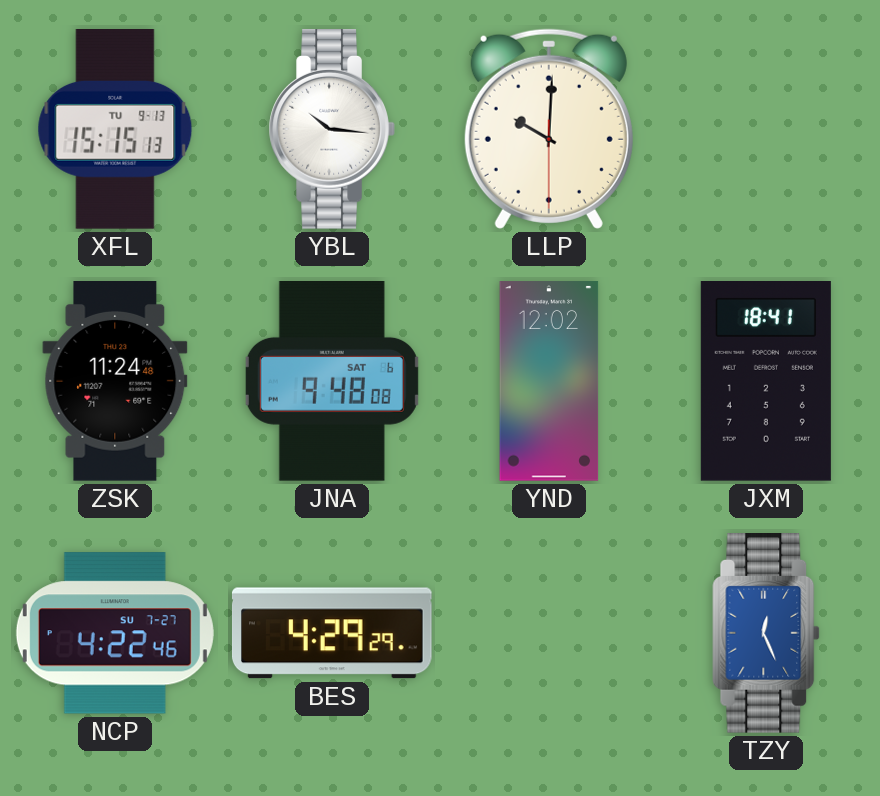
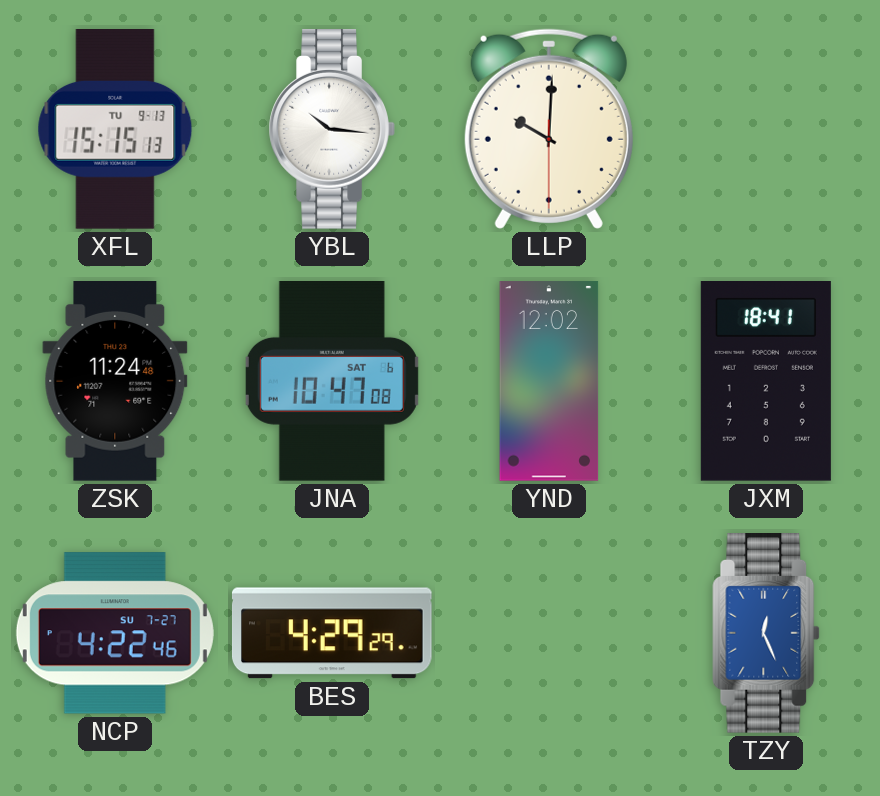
JNA: 9:48 -> 10:47 (332, 382)
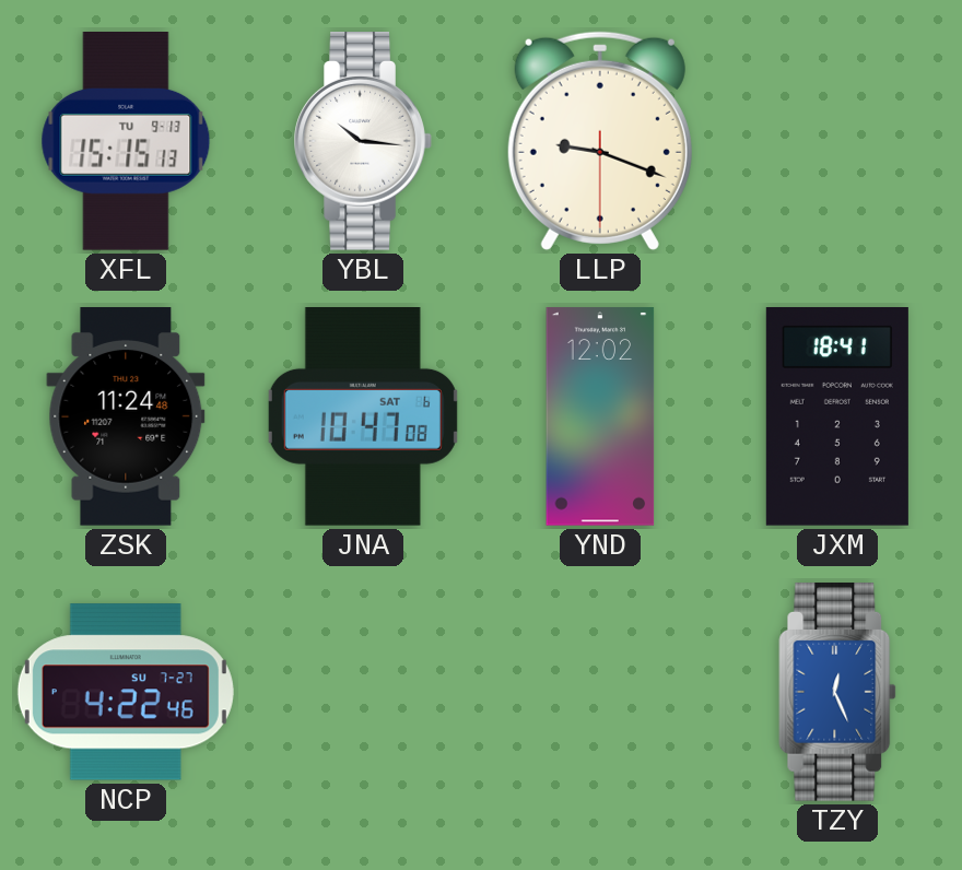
LLP: 10:00 -> 9:18 (600, 141)
BES: 4:29 -> none (332, 633)
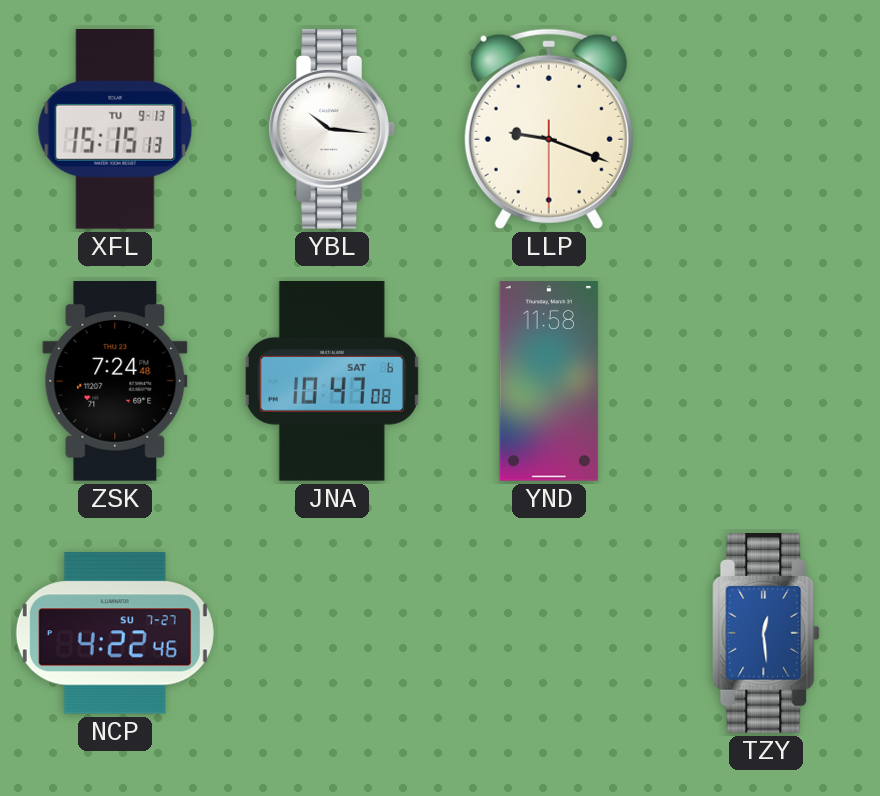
ZSK: 11:24 -> 7:24 (115, 382)
YND: 12:02 -> 11:58 (549, 381)
JXM: 18:41 -> none (837, 418)
TZY: 12:26 -> 12:29 (766, 634)
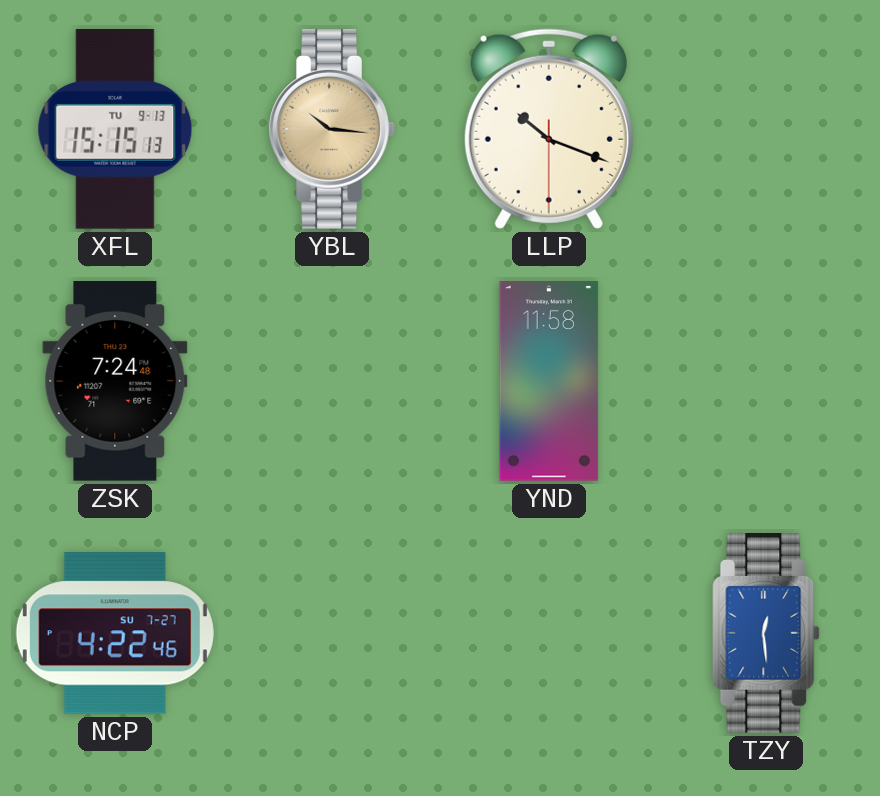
YBL dial: white -> champagne (332, 130)
LLP: 9:18 -> 10:18 (549, 129)
JNA: 10:47 -> none (332, 382)
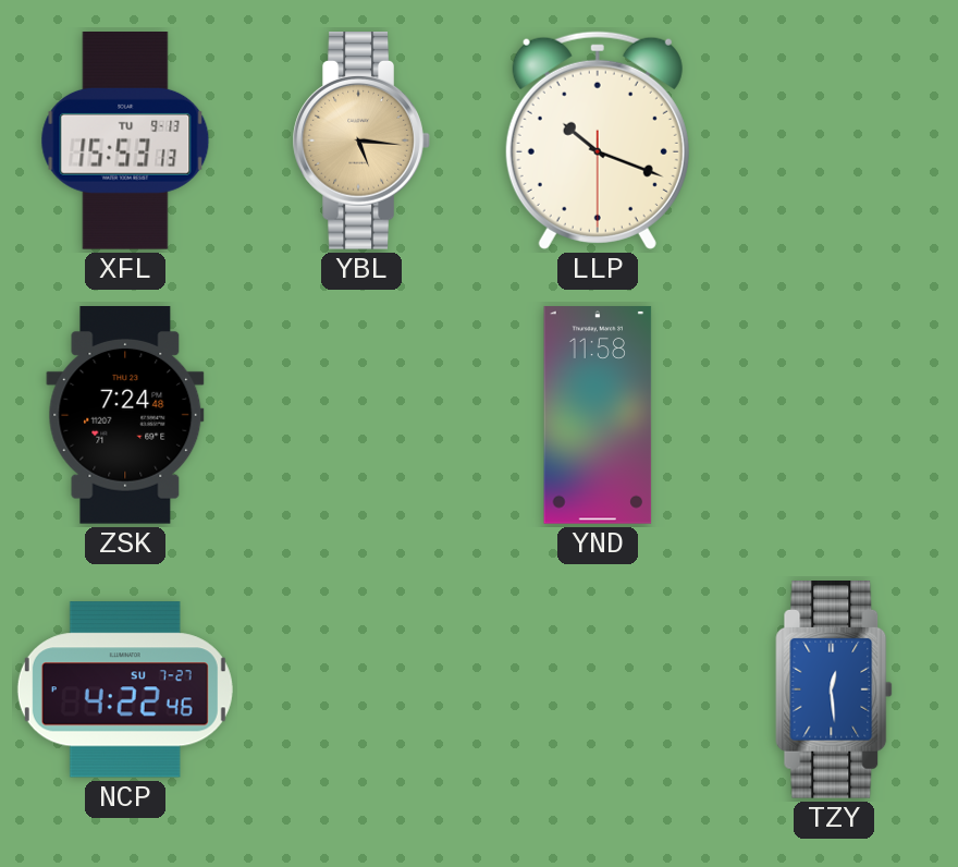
XFL: 15:15 -> 15:53 (125, 142)
YBL: 10:16 -> 5:16 (361, 142)
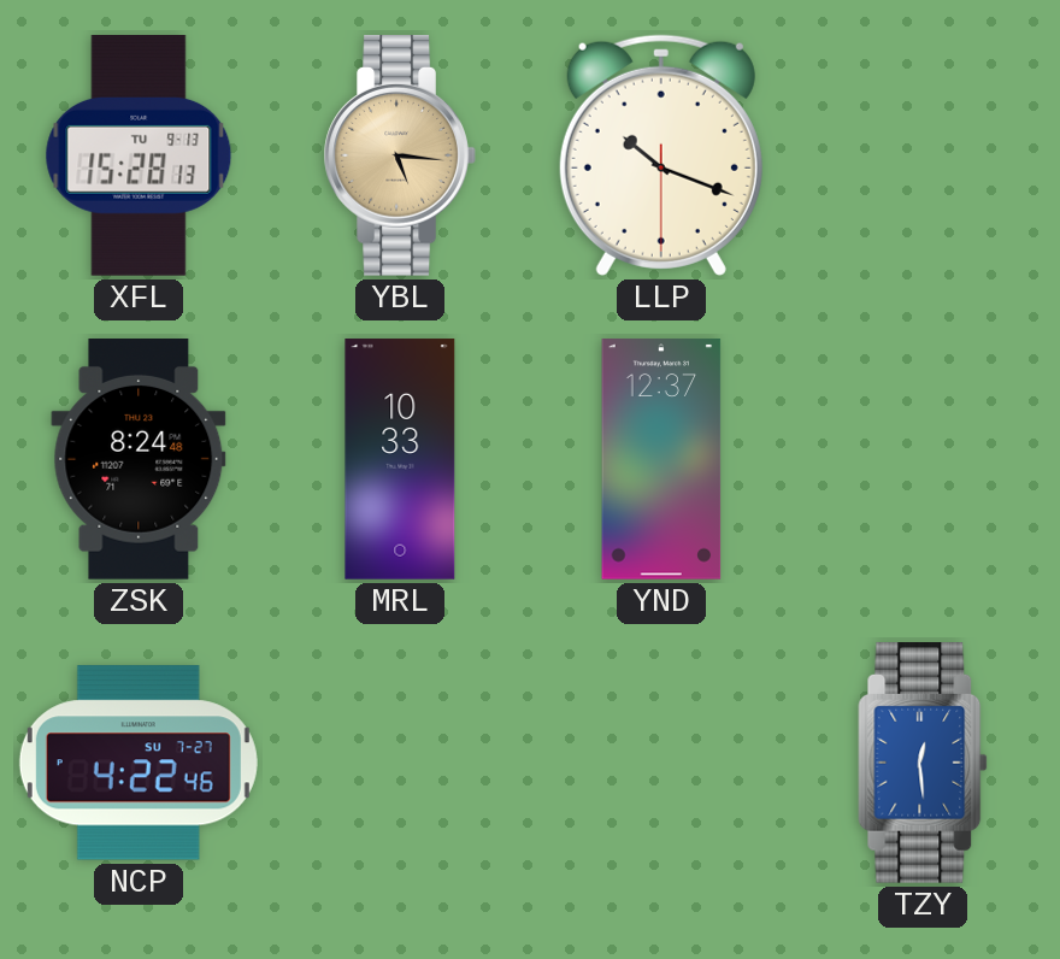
XFL: 15:53 -> 15:28 (139, 157)
ZSK: 7:24 -> 8:24 (139, 460)
MRL: none -> 10:33 (400, 459)
YND: 11:58 -> 12:37 (661, 459)
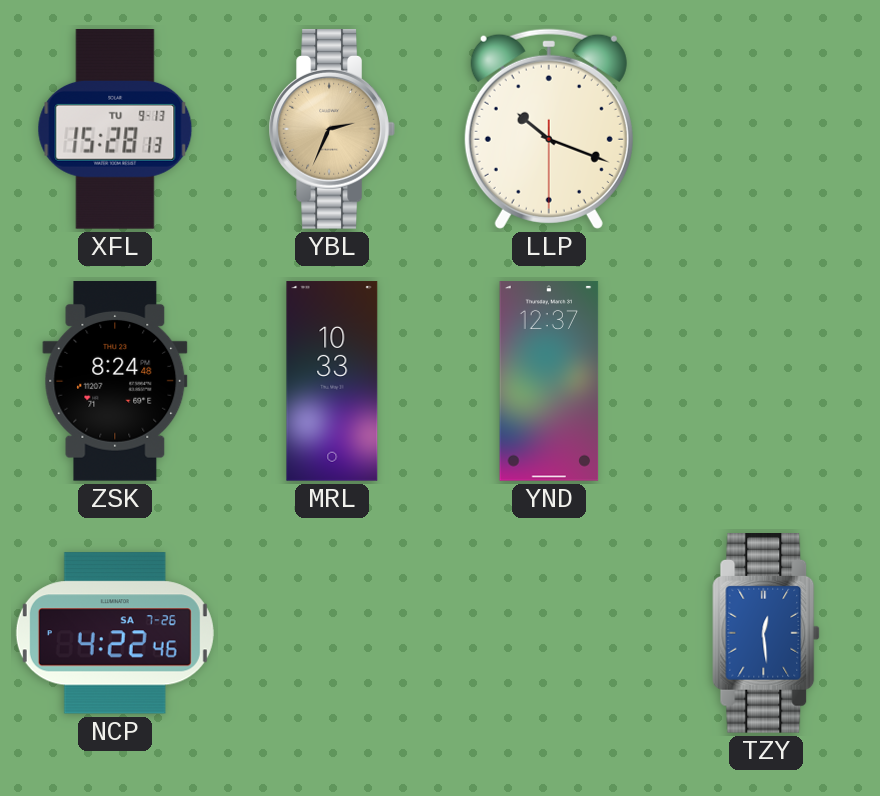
YBL: 5:16 -> 2:34 (332, 130)
NCP date: SU 7-27 -> SA 7-26 (115, 633)
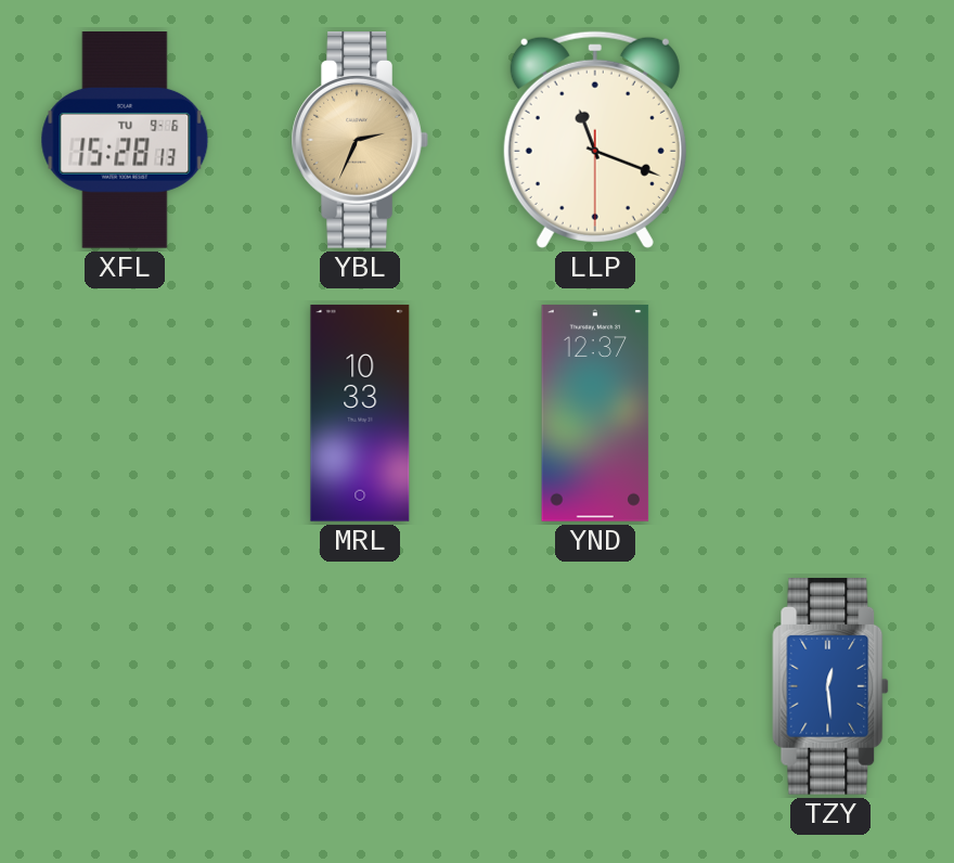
XFL date: TU 9-13 -> TU 9-6 (125, 141)
LLP: 10:18 -> 11:18 (595, 140)
ZSK: 8:24 -> none (115, 382)
NCP: 4:22 -> none (115, 633)
